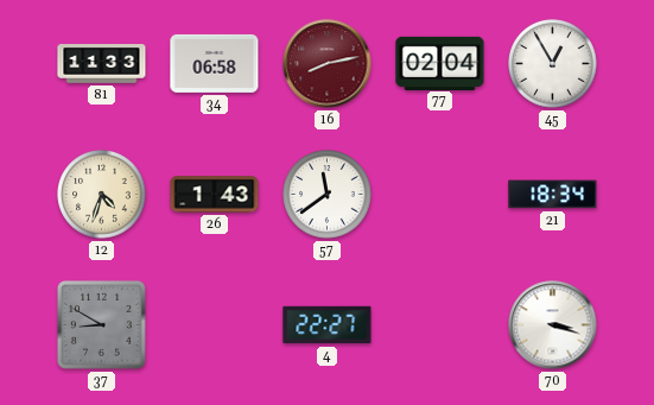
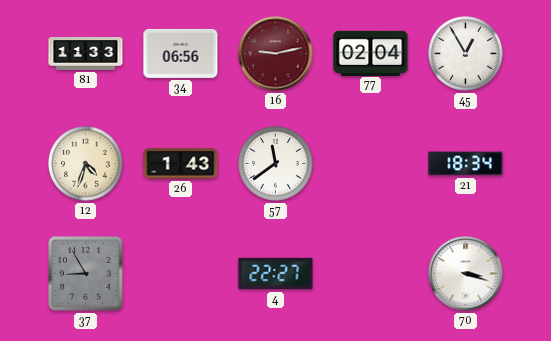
34: 06:58 -> 06:56 (181, 53)
16: 8:13 -> 9:13 (276, 54)
37: 8:50 -> 8:55 (85, 273)
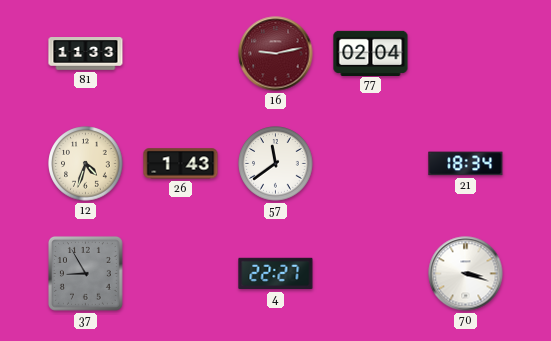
34: 06:56 -> none (181, 53)
45: 12:55 -> none (466, 54)
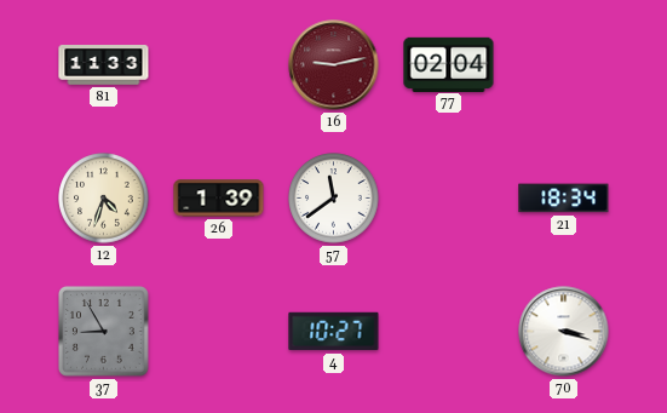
26: 1:43 -> 1:39 (219, 199)
4: 22:27 -> 10:27 (334, 332)
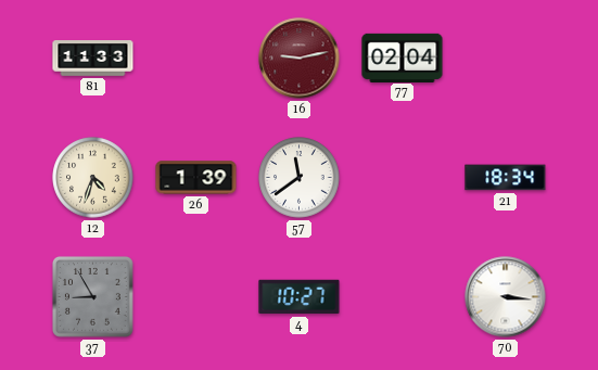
70: 3:18 -> 3:16 (506, 297)
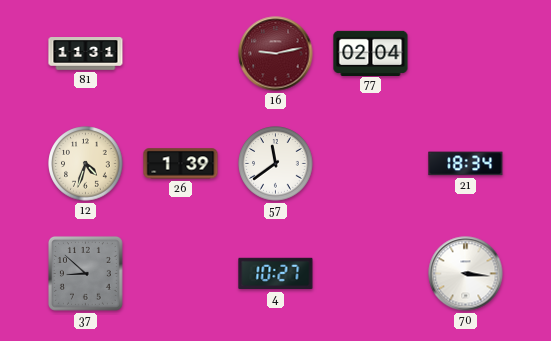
81: 11:33 -> 11:31 (86, 54)
37: 8:55 -> 8:52 (85, 273)
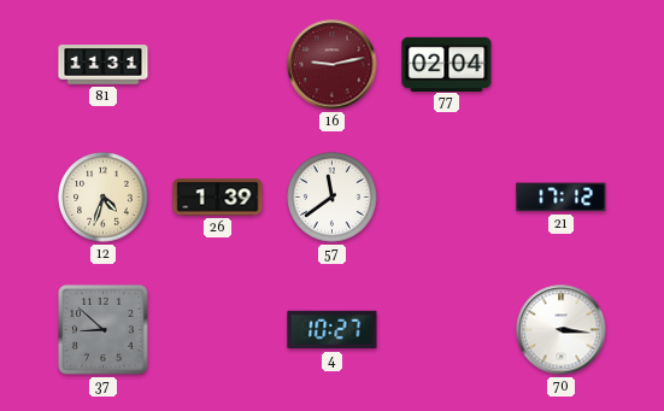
21: 18:34 -> 17:12 (562, 198)
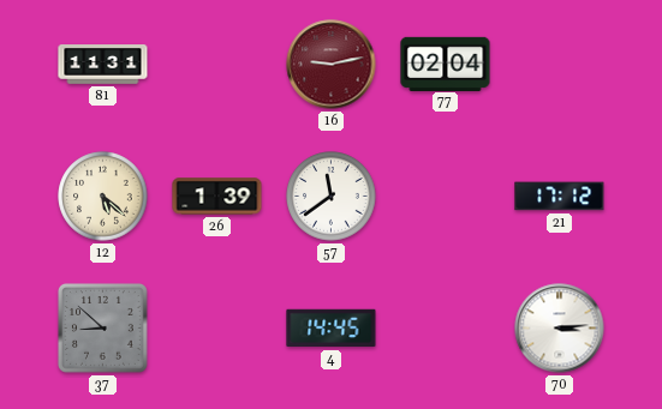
12: 4:33 -> 5:22 (103, 197)
4: 10:27 -> 14:45 (332, 329)
70: 3:16 -> 3:14 (560, 329)
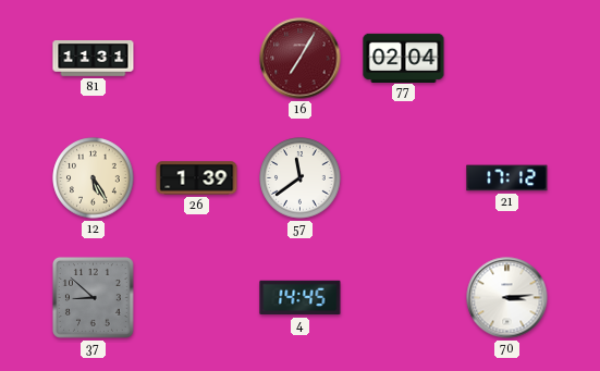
16: 9:13 -> 7:05 (301, 59)
12: 5:22 -> 5:25 (94, 178)
